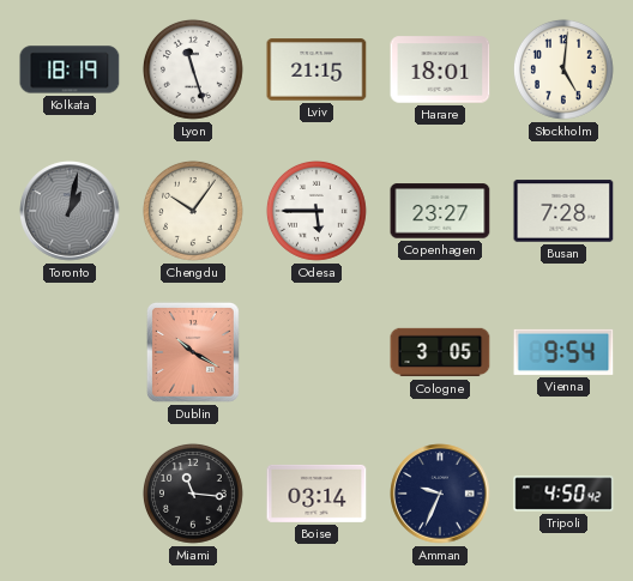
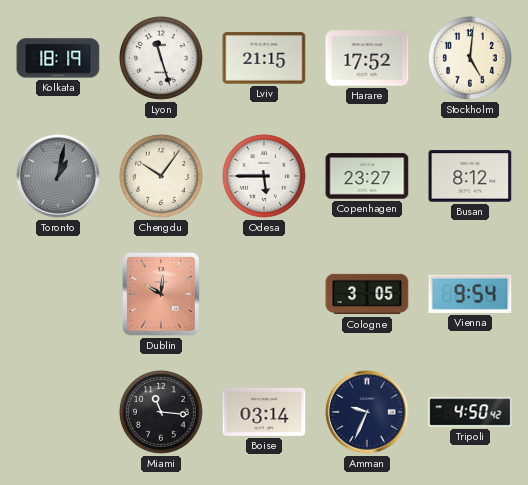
Harare: 18:01 -> 17:52 (367, 58)
Busan: 7:28 -> 8:12 (470, 176)
Dublin: 10:20 -> 10:01 (161, 294)
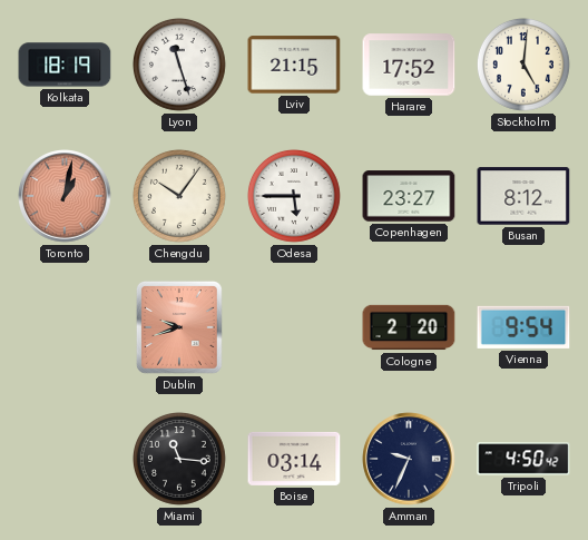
Toronto dial: grey -> salmon (65, 196)
Dublin: 10:01 -> 9:42 (179, 327)
Cologne: 3:05 -> 2:20 (409, 327)
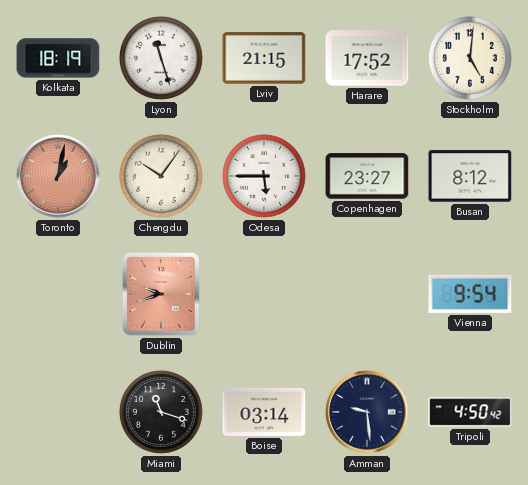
Cologne: 2:20 -> none (409, 327)
Miami: 11:16 -> 11:18 (161, 412)
Amman: 9:34 -> 9:29 (367, 412)
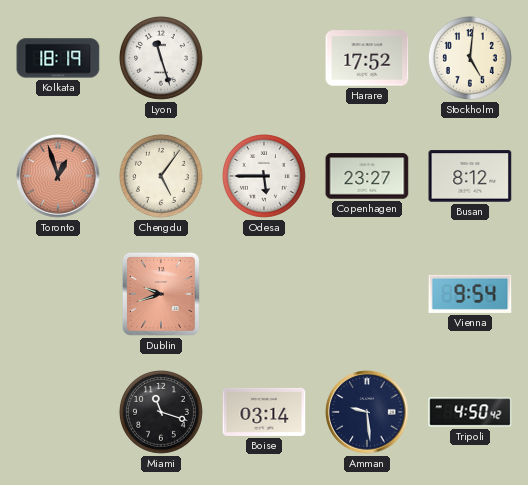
Lviv: 21:15 -> none (264, 58)
Toronto: 1:02 -> 12:57 (58, 176)
Chengdu: 10:06 -> 5:06 (161, 176)
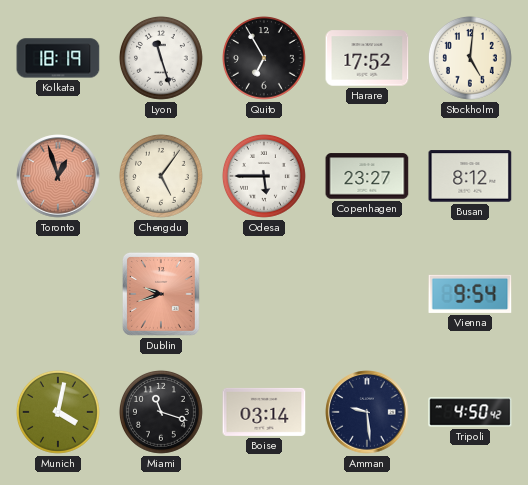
Quito: none -> 6:55 (264, 58)
Munich: none -> 4:02 (58, 412)
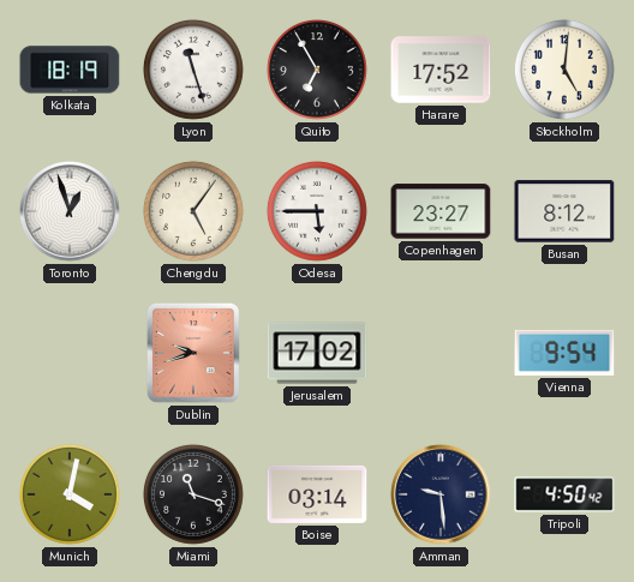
Toronto dial: salmon -> white (70, 211)
Jerusalem: none -> 17:02 (317, 353)
